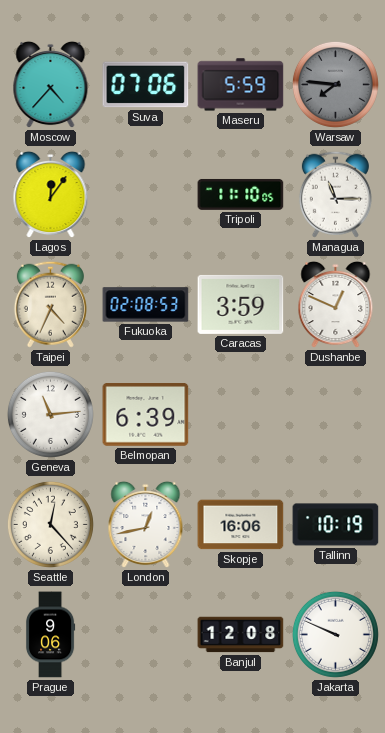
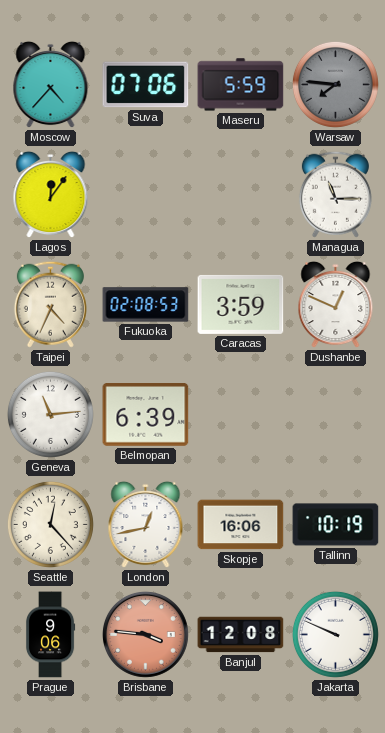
Tripoli: 11:10 -> none (241, 194)
Brisbane: none -> 3:46 (145, 634)
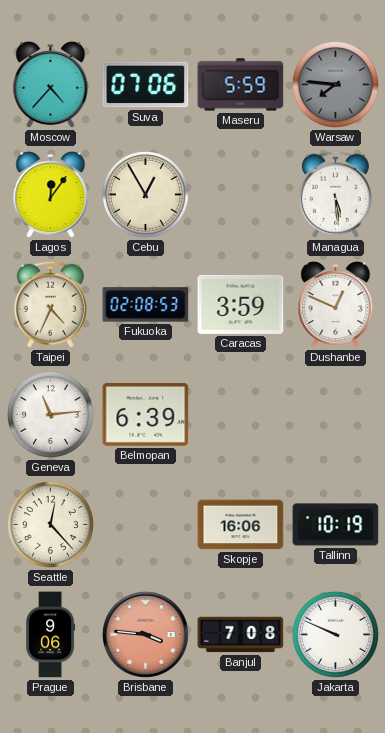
Cebu: none -> 12:55 (145, 194)
Managua: 11:15 -> 5:29 (335, 194)
London: 12:43 -> none (146, 525)
Banjul: 12:08 -> 7:08 (241, 635)
